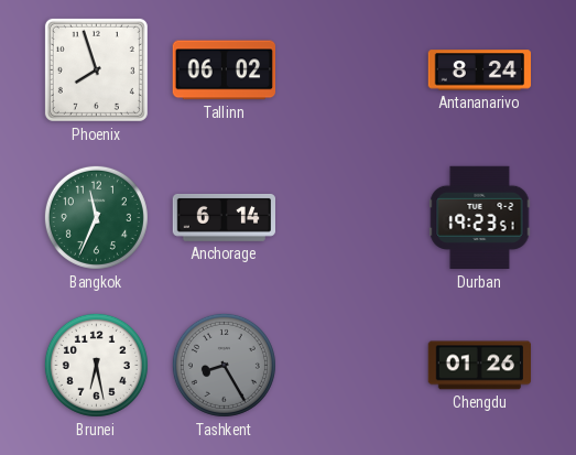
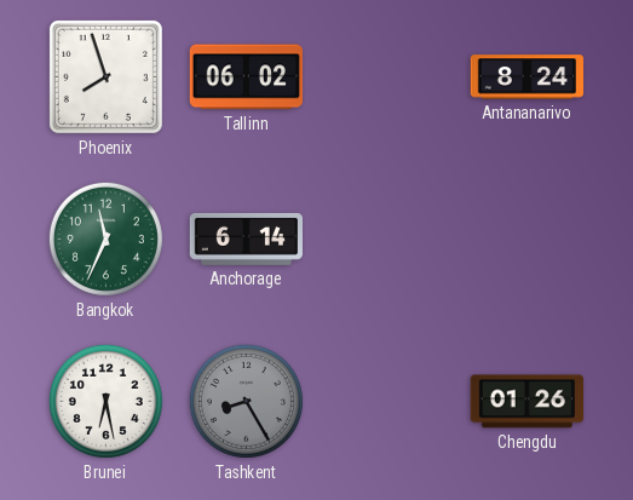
Durban: 19:23 -> none (480, 218)
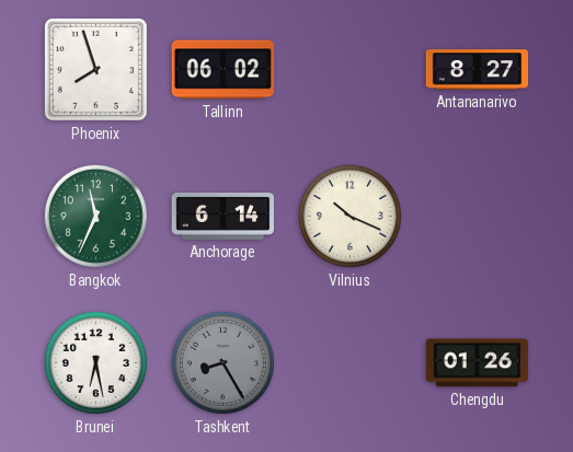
Antananarivo: 8:24 -> 8:27 (478, 70)
Vilnius: none -> 10:19 (349, 216)
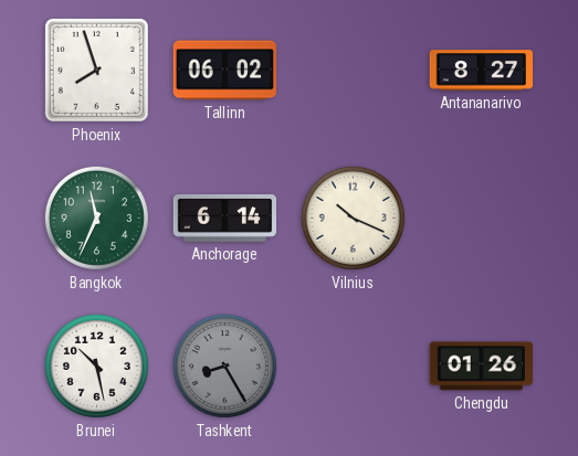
Brunei: 6:28 -> 10:28 (96, 365)
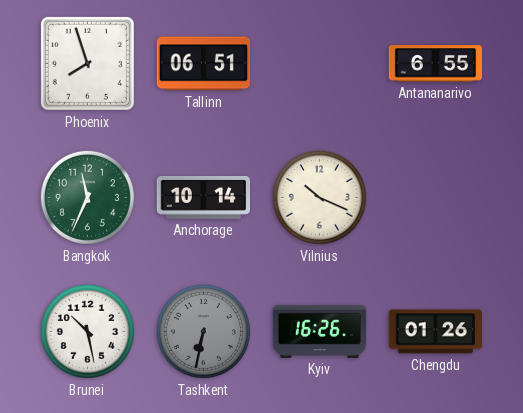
Tallinn: 06:02 -> 06:51 (203, 64)
Antananarivo: 8:27 -> 6:55 (436, 64)
Anchorage: 6:14 -> 10:14 (204, 197)
Tashkent: 8:25 -> 6:32 (203, 331)
Kyiv: none -> 16:26 (320, 331)
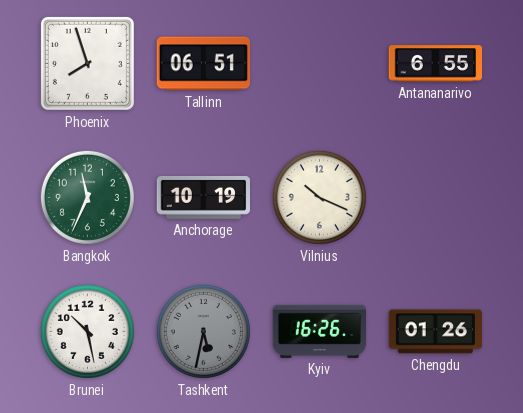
Anchorage: 10:14 -> 10:19 (204, 197)
Tashkent: 6:32 -> 5:32 (203, 331)
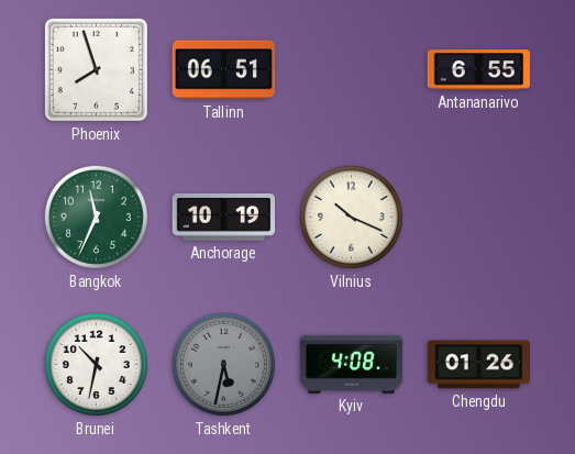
Brunei: 10:28 -> 10:32 (96, 364)
Kyiv: 16:26 -> 4:08 (352, 364)
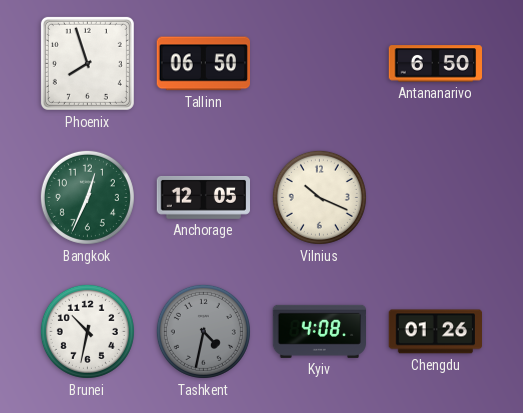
Tallinn: 06:51 -> 06:50 (203, 64)
Antananarivo: 6:55 -> 6:50 (436, 64)
Bangkok: 11:34 -> 12:34 (87, 197)
Anchorage: 10:19 -> 12:05 (204, 197)
Tashkent: 5:32 -> 4:32 (203, 331)
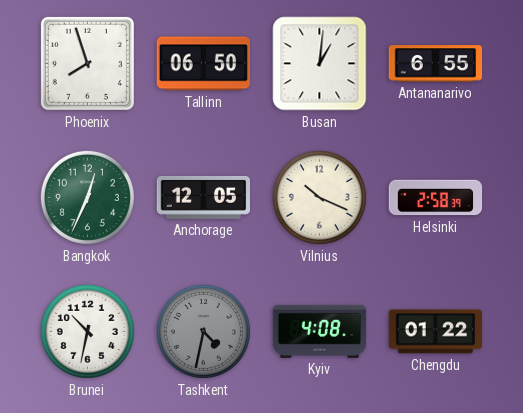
Busan: none -> 1:01 (320, 64)
Antananarivo: 6:50 -> 6:55 (436, 64)
Helsinki: none -> 2:58 (436, 198)
Chengdu: 01:26 -> 01:22 (435, 332)
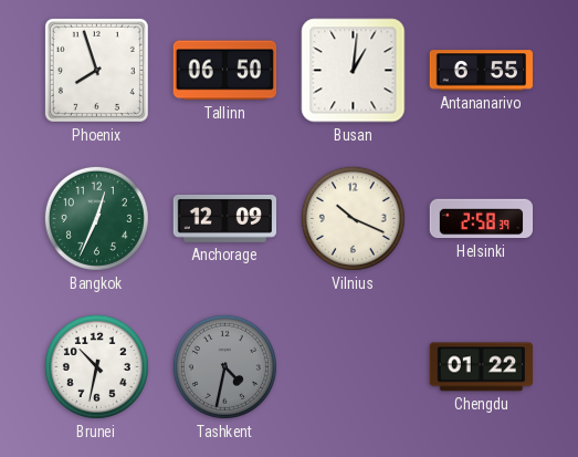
Anchorage: 12:05 -> 12:09 (225, 218)
Kyiv: 4:08 -> none (320, 331)
